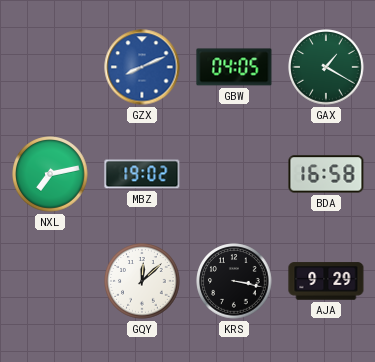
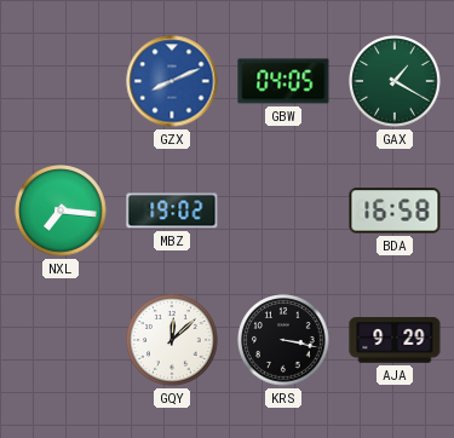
NXL: 7:13 -> 7:16 (61, 211)
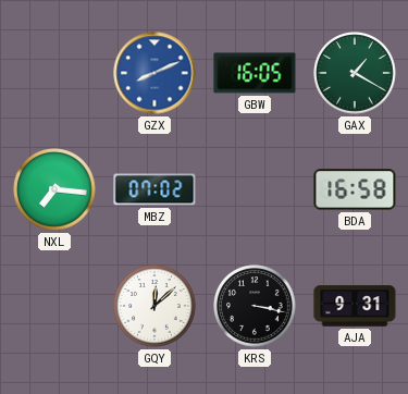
GBW: 04:05 -> 16:05 (255, 73)
MBZ: 19:02 -> 07:02 (154, 189)
AJA: 9:29 -> 9:31 (355, 306)
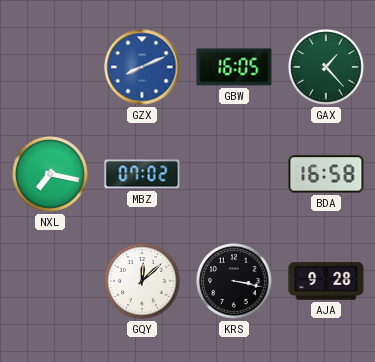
GAX: 1:20 -> 1:23 (326, 67)
NXL: 7:16 -> 7:17 (50, 174)
AJA: 9:31 -> 9:28 (326, 281)
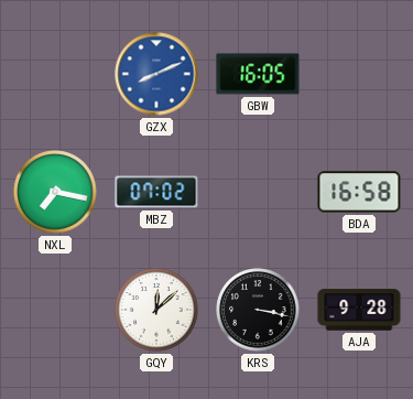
GAX: 1:23 -> none (326, 67)
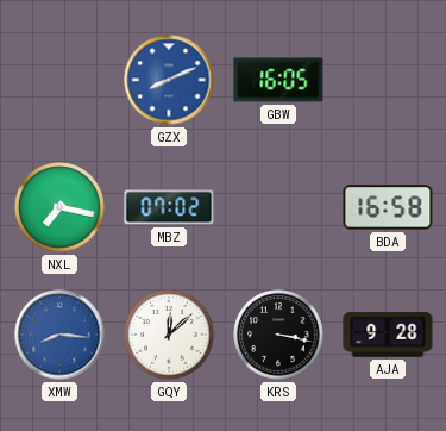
XMW: none -> 8:16 (59, 335)
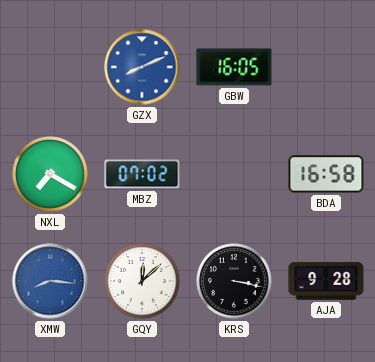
NXL: 7:17 -> 7:20 (50, 174)
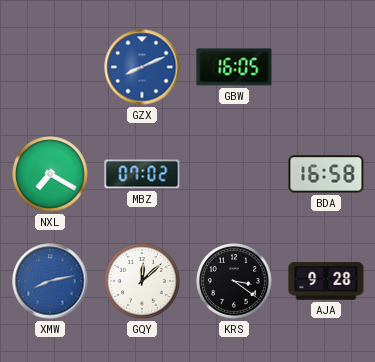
XMW: 8:16 -> 8:13 (50, 281)
KRS: 3:17 -> 3:21 (234, 281)
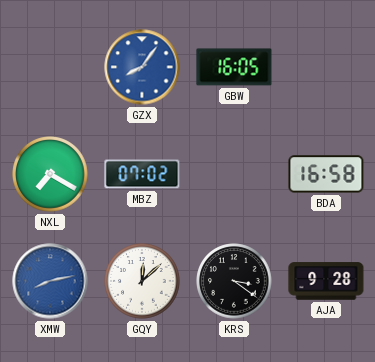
GZX: 8:11 -> 8:06 (142, 67)
